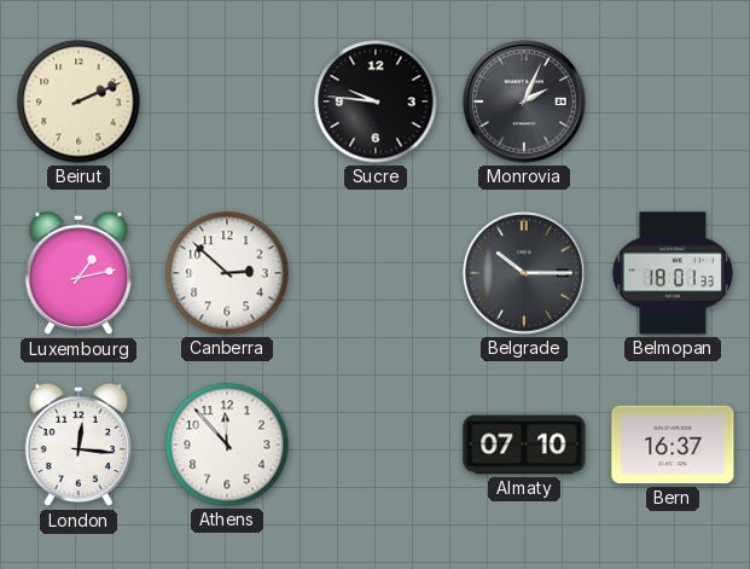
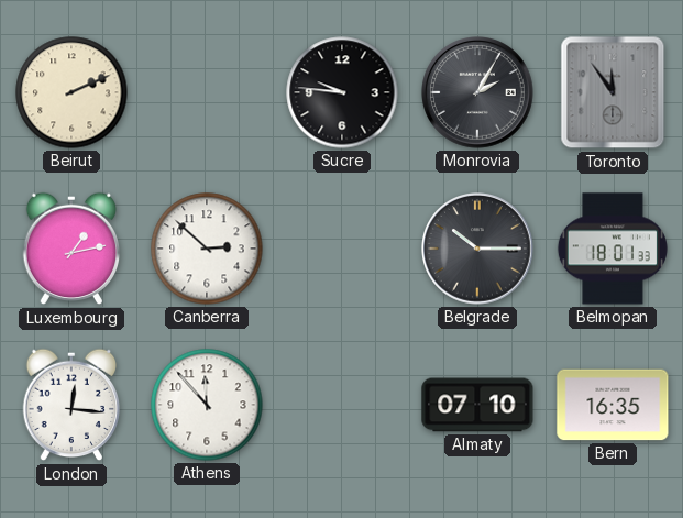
Monrovia: 2:04 -> 2:05 (477, 92)
Toronto: none -> 11:54 (613, 92)
Bern: 16:37 -> 16:35 (613, 405)
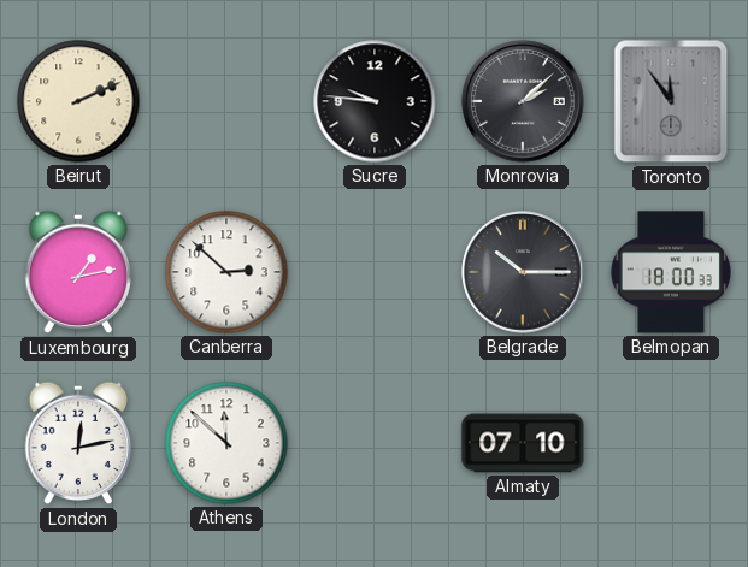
Monrovia: 2:05 -> 2:08 (523, 101)
Belmopan: 18:01 -> 18:00 (671, 272)
London: 12:16 -> 12:13 (78, 443)
Athens: 11:53 -> 11:52 (226, 443)
Bern: 16:35 -> none (613, 405)
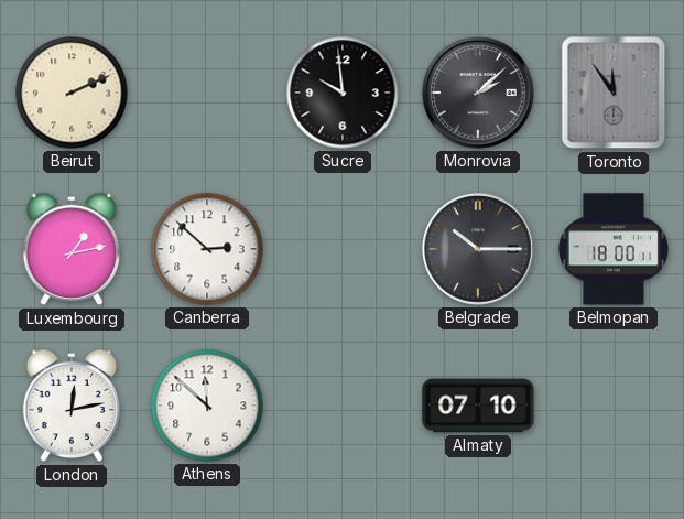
Sucre: 9:46 -> 9:59 (343, 93)
Belmopan: 18:00:33 -> 18:00:11 (614, 249)
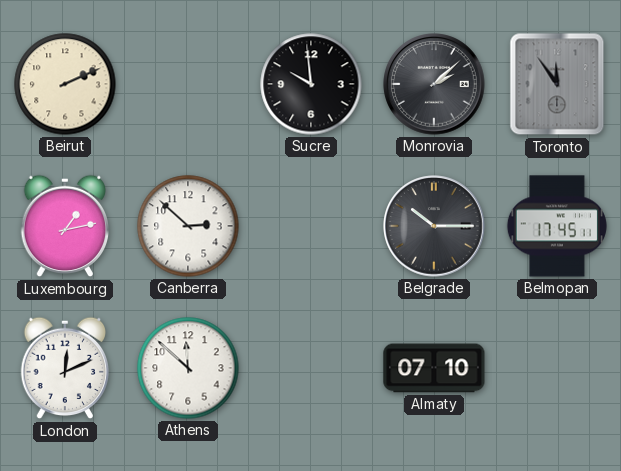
Belmopan: 18:00 -> 17:45 (557, 226)
London: 12:13 -> 12:11 (65, 368)
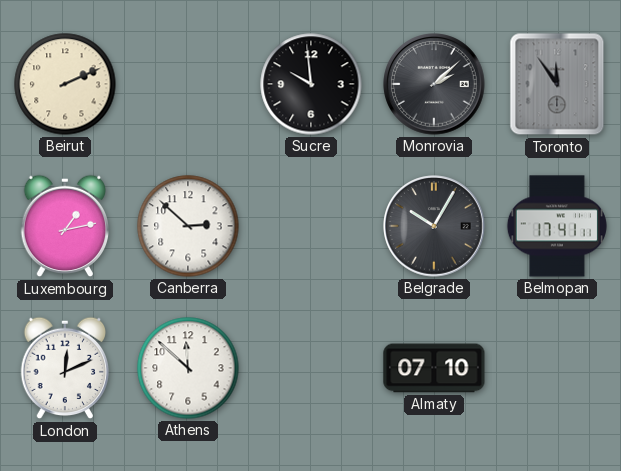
Belgrade: 10:15 -> 10:05 (434, 226)
Belmopan: 17:45 -> 17:41 (557, 226)
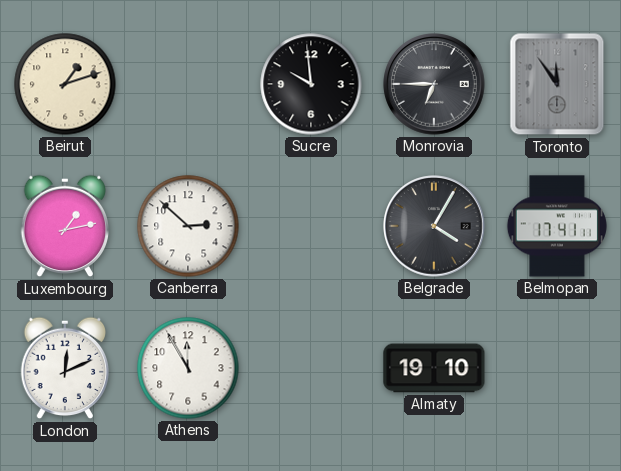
Beirut: 2:11 -> 1:12 (65, 84)
Monrovia: 2:08 -> 6:45 (434, 84)
Belgrade: 10:05 -> 4:05 (434, 226)
Athens: 11:52 -> 11:55 (188, 368)
Almaty: 07:10 -> 19:10 (434, 368)
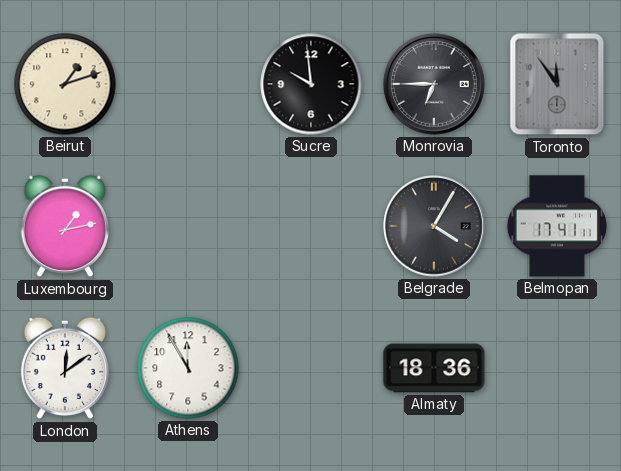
Canberra: 2:52 -> none (188, 226)
London: 12:11 -> 12:09 (65, 368)
Almaty: 19:10 -> 18:36 (434, 368)
